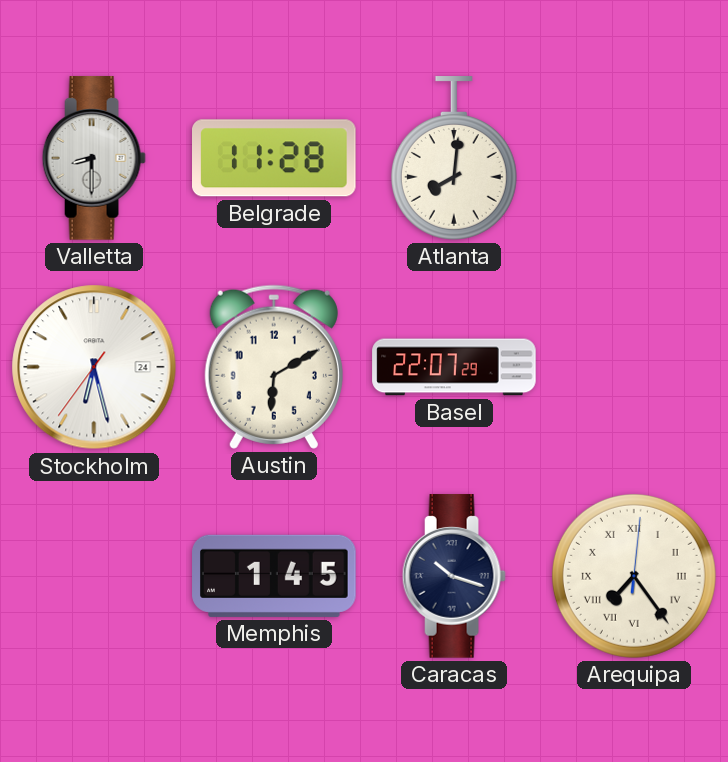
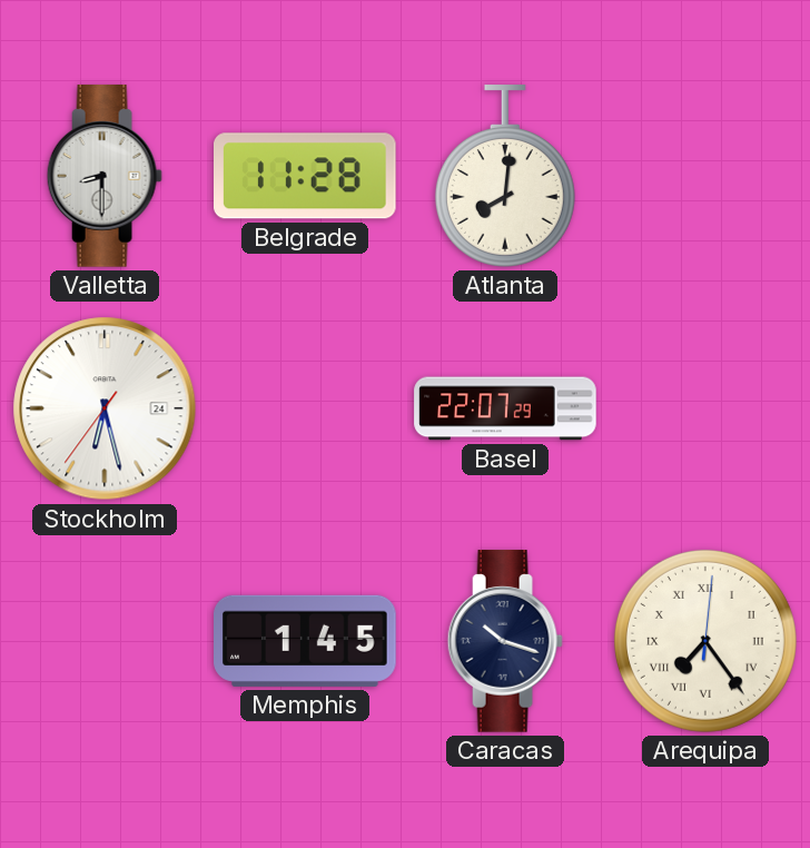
Austin: 6:10 -> none (274, 367)
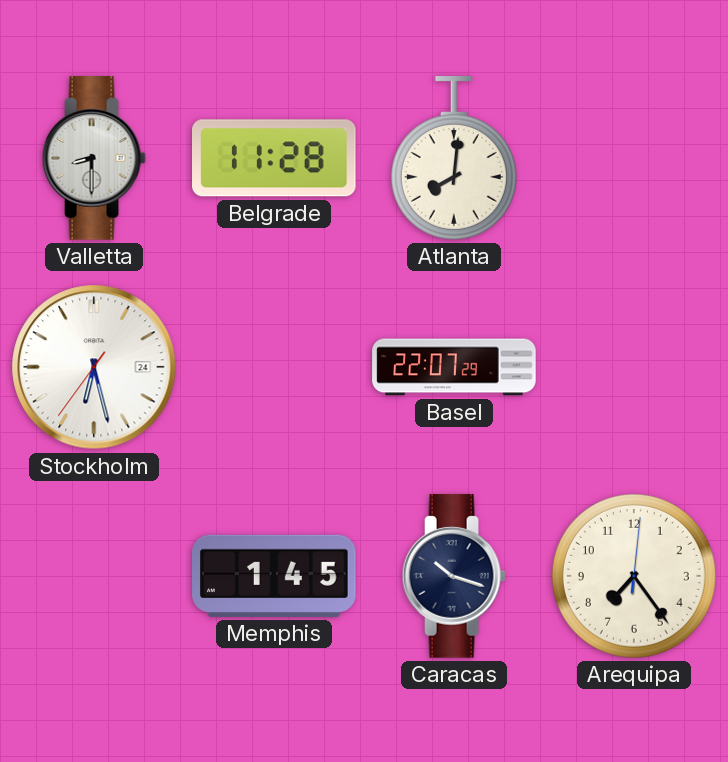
Arequipa numerals: Roman -> Arabic (634, 576)
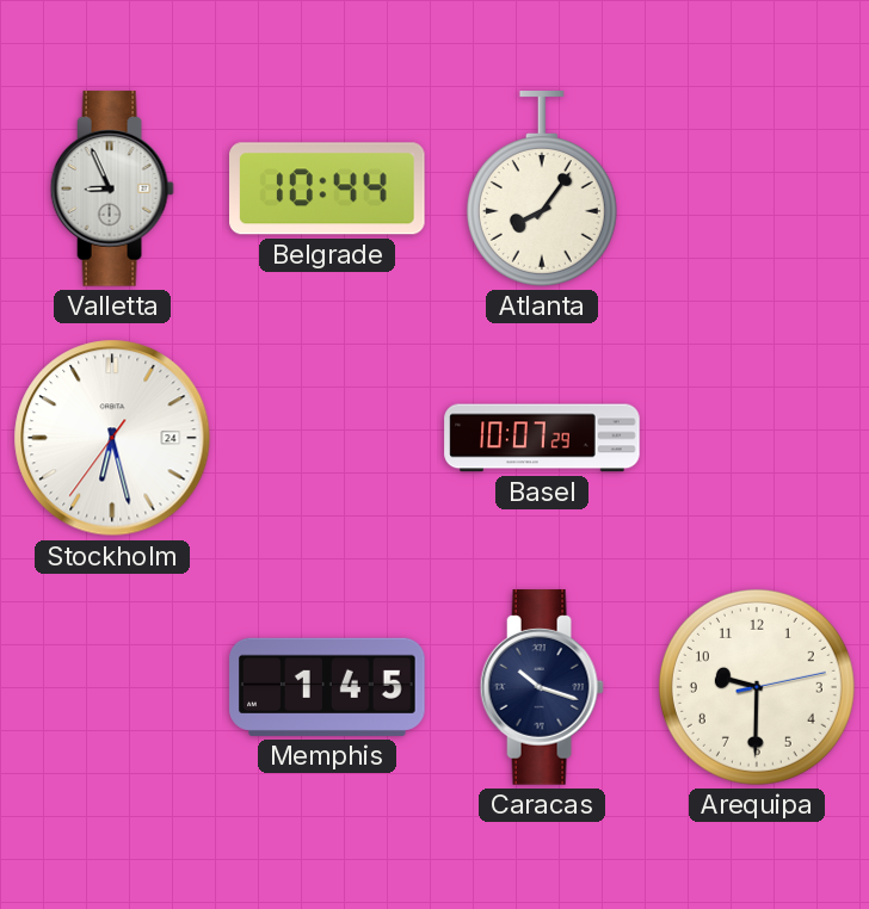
Valletta: 8:30 -> 8:56 (112, 188)
Belgrade: 11:28 -> 10:44 (328, 188)
Atlanta: 8:01 -> 8:06 (542, 188)
Basel: 22:07 -> 10:07 (542, 438)
Arequipa: 7:24 -> 9:30 (757, 687)
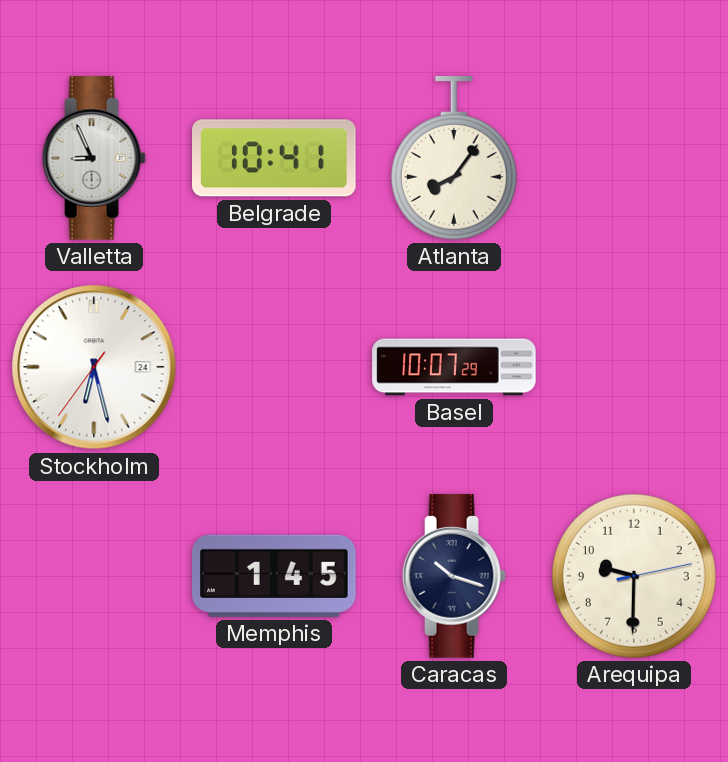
Belgrade: 10:44 -> 10:41 (275, 158)
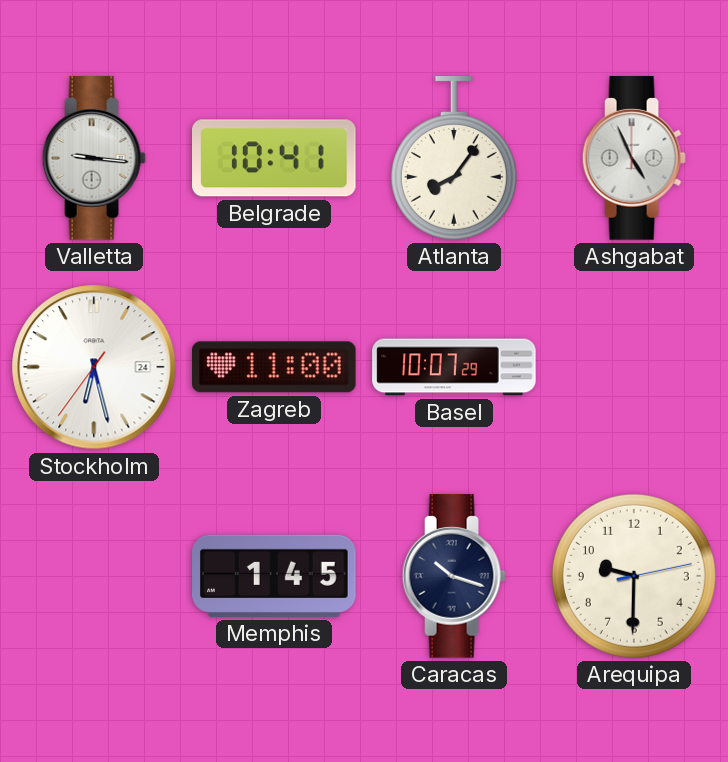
Valletta: 8:56 -> 9:16 (94, 158)
Ashgabat: none -> 4:56 (634, 158)
Zagreb: none -> 11:00 (275, 367)
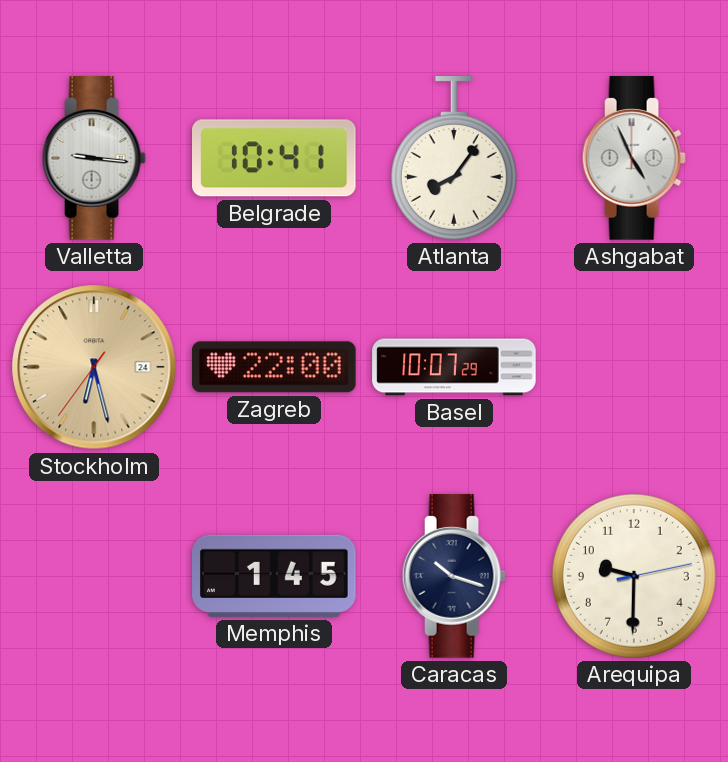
Stockholm dial: white -> champagne (94, 367)
Zagreb: 11:00 -> 22:00 (275, 367)
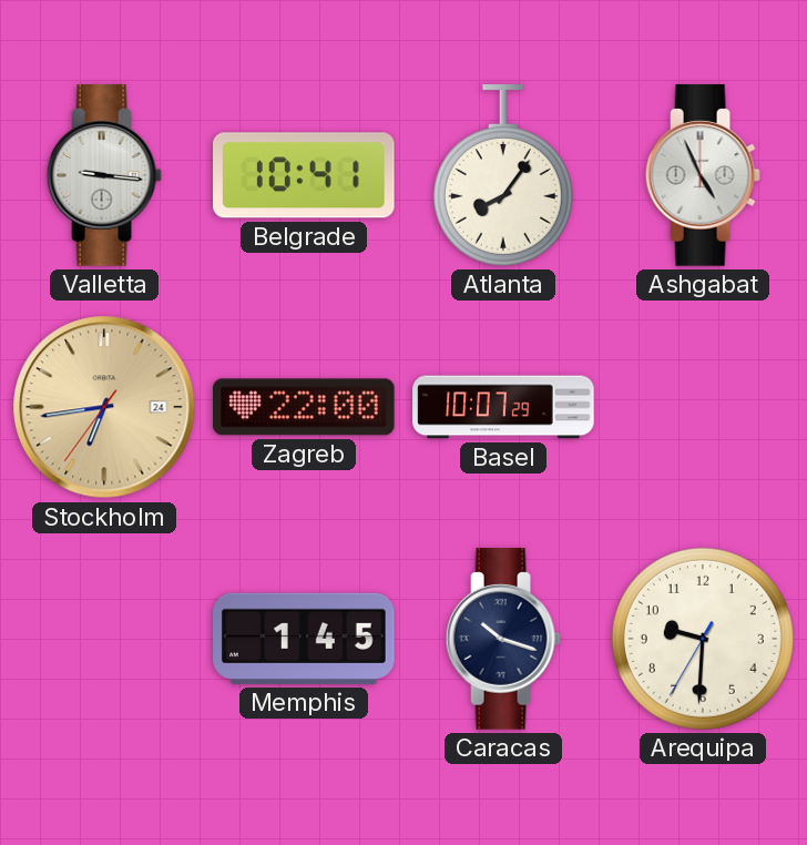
Stockholm: 6:27 -> 6:43 (104, 407)
Arequipa: 9:30:13 -> 9:30:35 (703, 639)
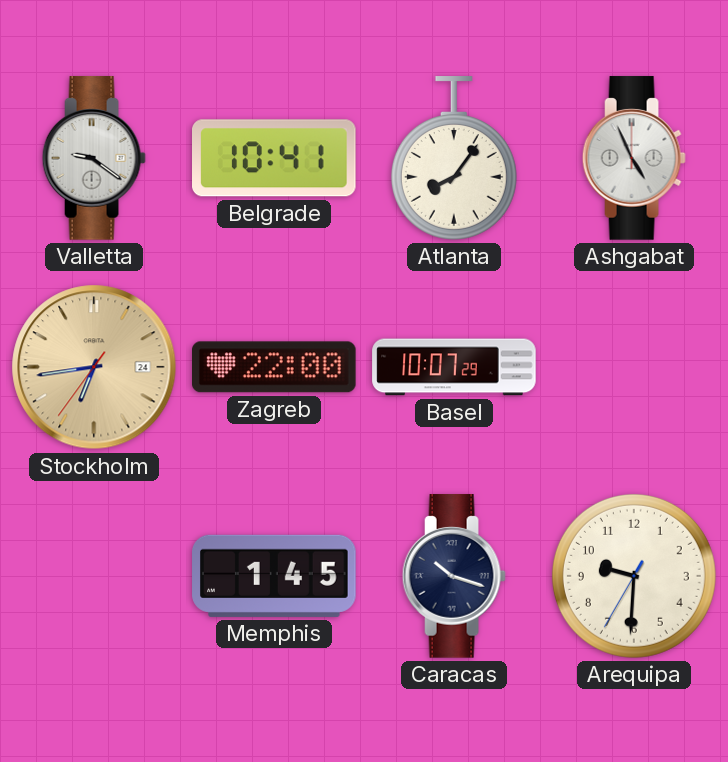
Valletta: 9:16 -> 9:21 (94, 158)
